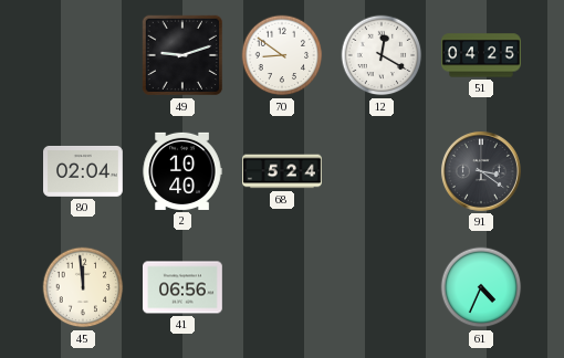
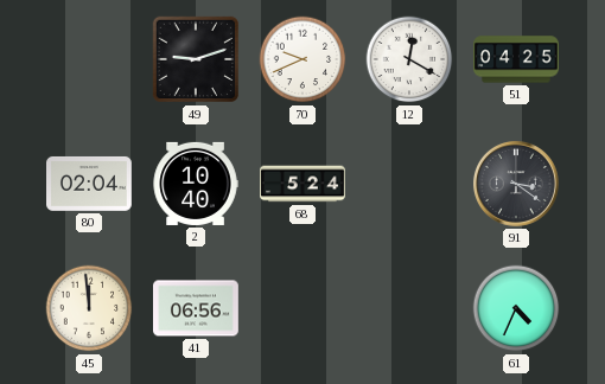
70: 8:51 -> 9:41 (302, 59)
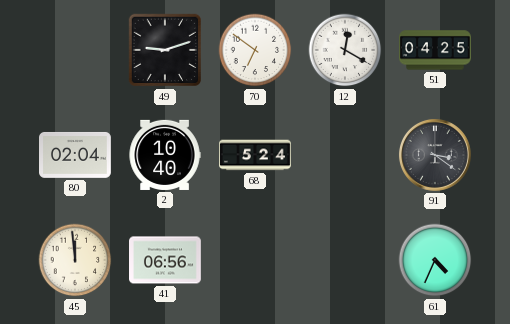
70: 9:41 -> 6:51 (255, 50)
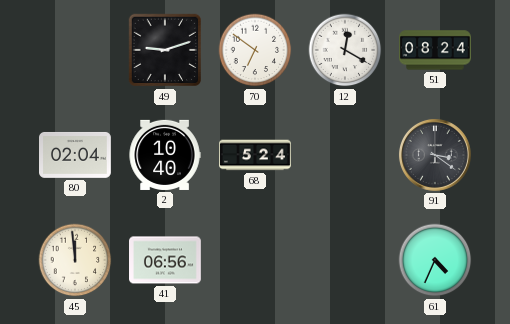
51: 04:25 -> 08:24 (436, 50)
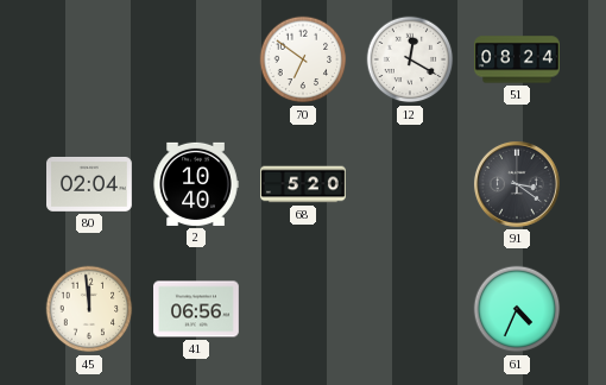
49: 9:12 -> none (165, 50)
68: 5:24 -> 5:20 (303, 184)
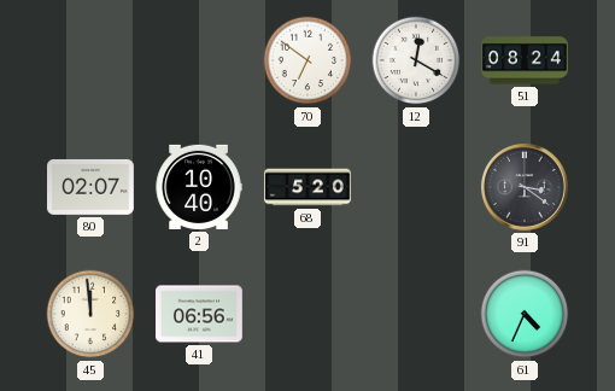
80: 02:04 -> 02:07 (92, 187)
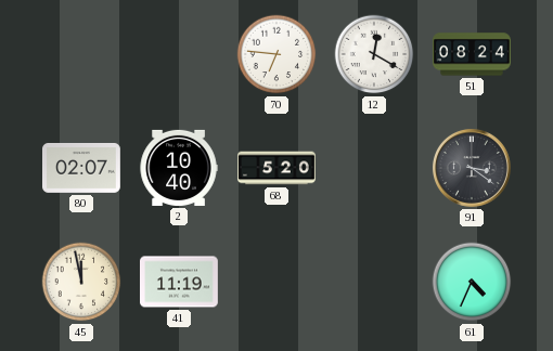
70: 6:51 -> 6:46 (276, 54)
45: 11:59 -> 11:58 (81, 282)
41: 06:56 -> 11:19 (180, 282)
